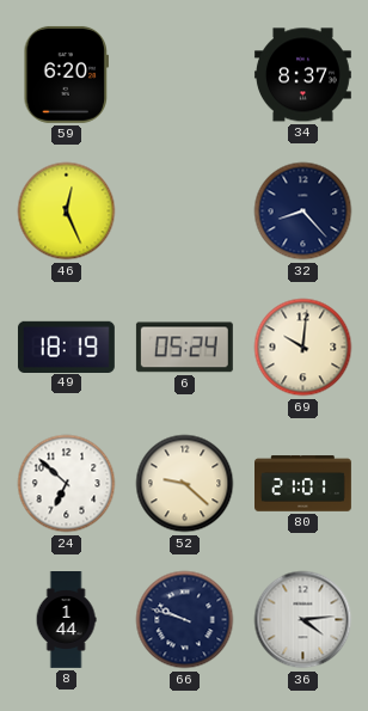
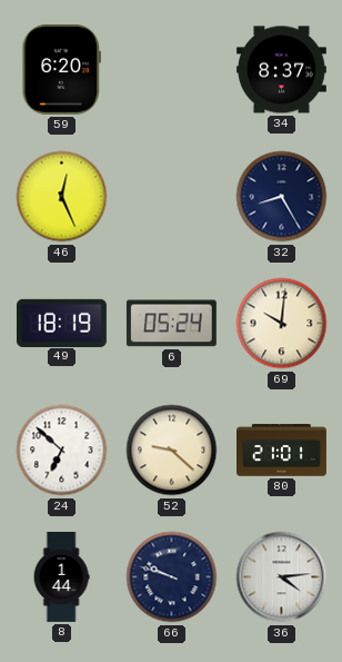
32: 8:23 -> 8:25 (282, 197)
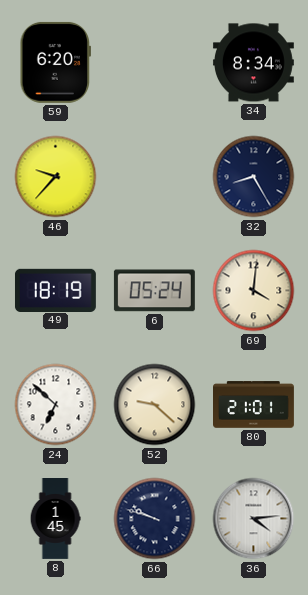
34: 8:37 -> 8:34 (253, 63)
46: 12:26 -> 9:37 (56, 177)
69: 10:01 -> 4:01 (254, 291)
8: 1:44 -> 1:45 (55, 519)
